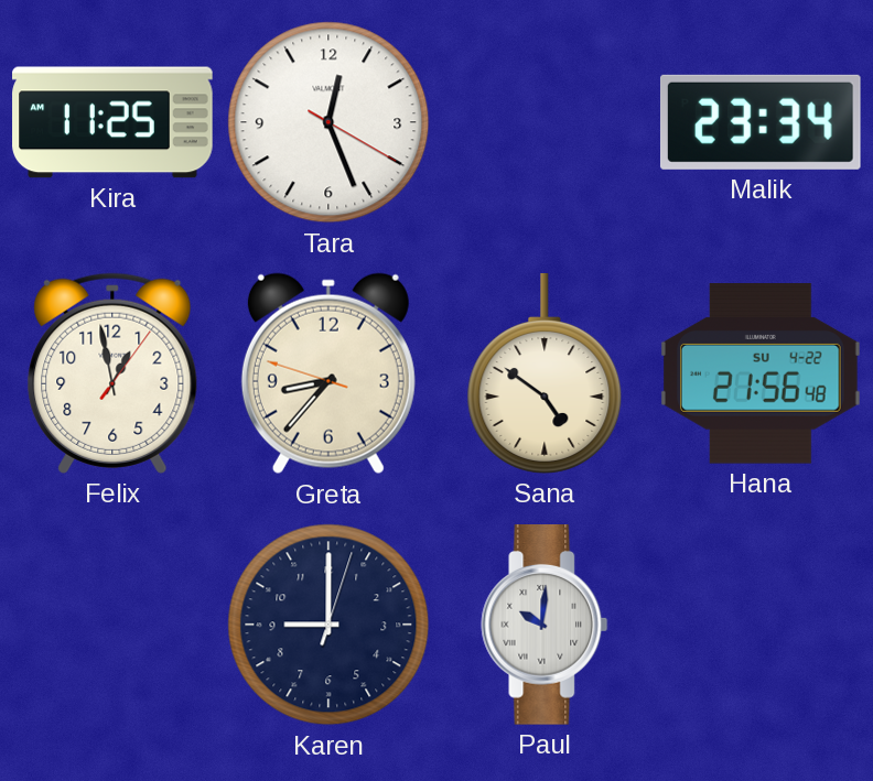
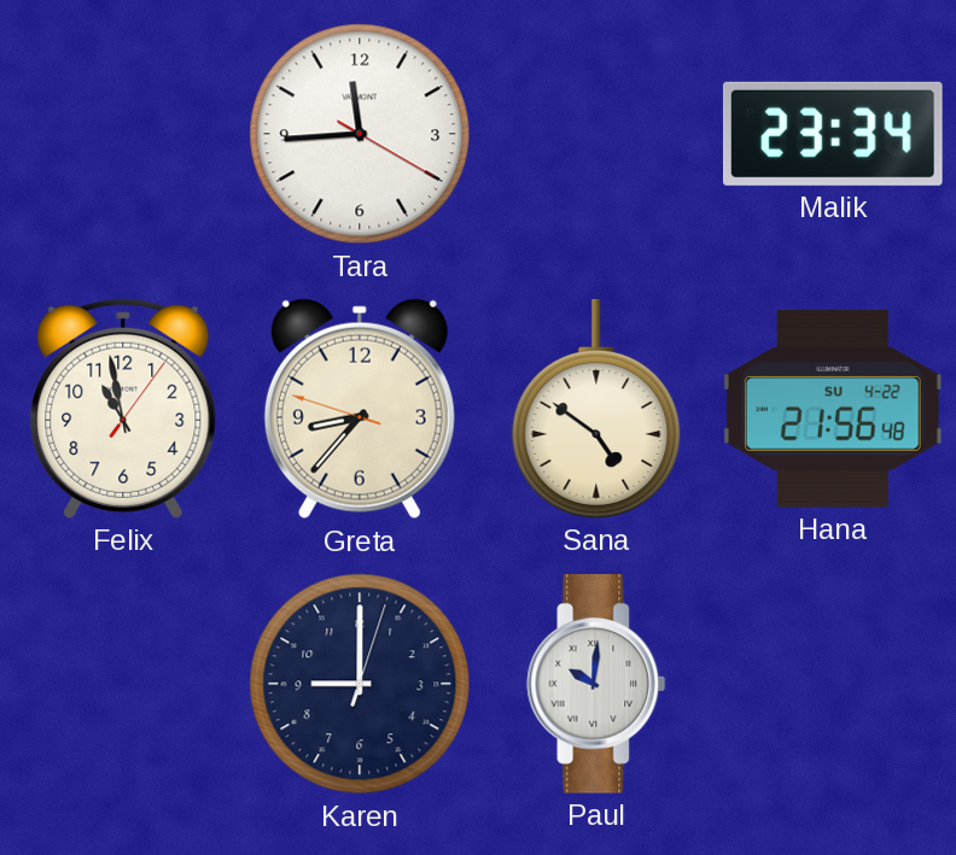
Kira: 11:25 -> none (112, 122)
Tara: 12:26 -> 11:44 (360, 134)
Felix: 12:58 -> 10:58 (123, 409)
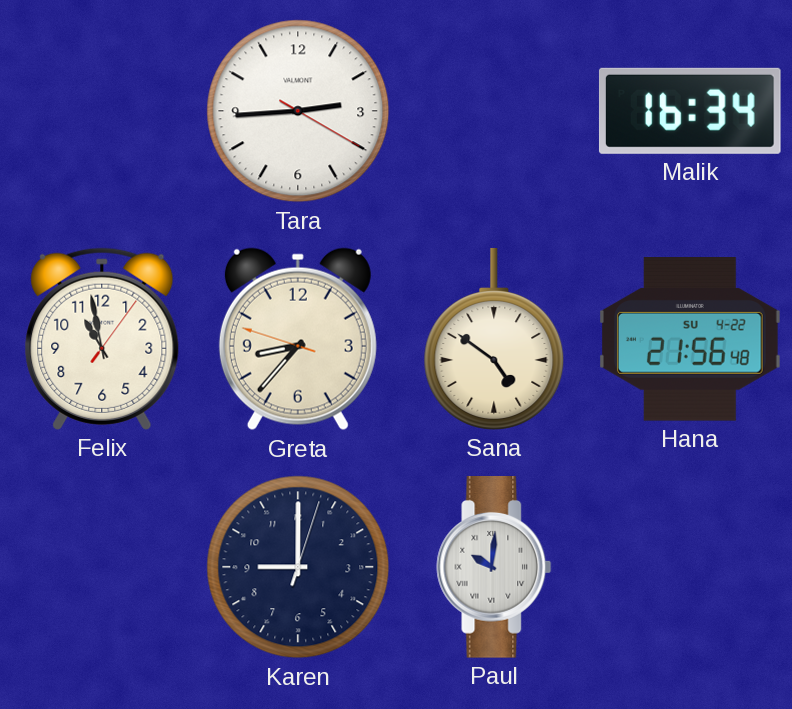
Tara: 11:44 -> 2:44 (298, 111)
Malik: 23:34 -> 16:34 (690, 111)
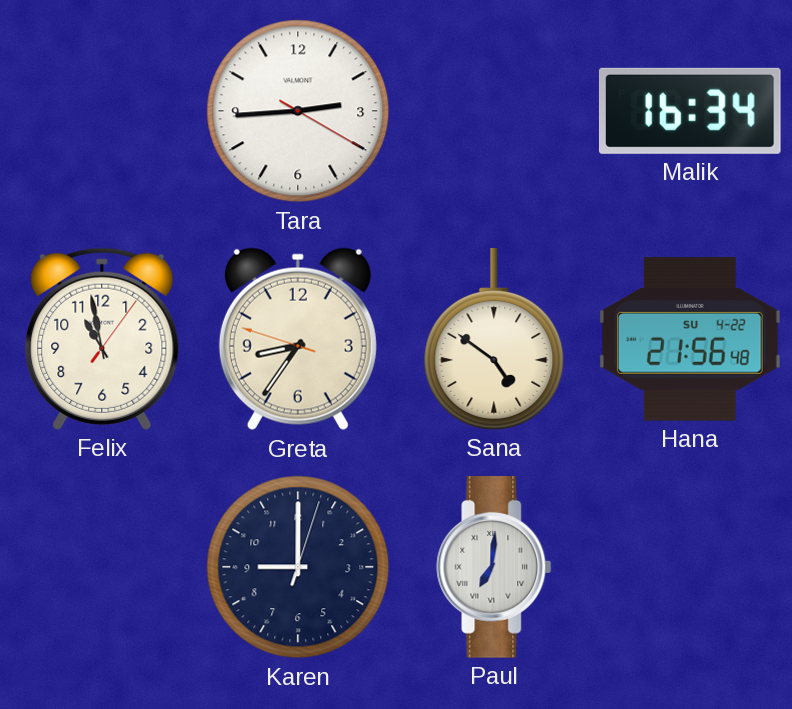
Greta: 8:36 -> 8:35 (298, 339)
Paul: 10:01 -> 7:01 (494, 568)
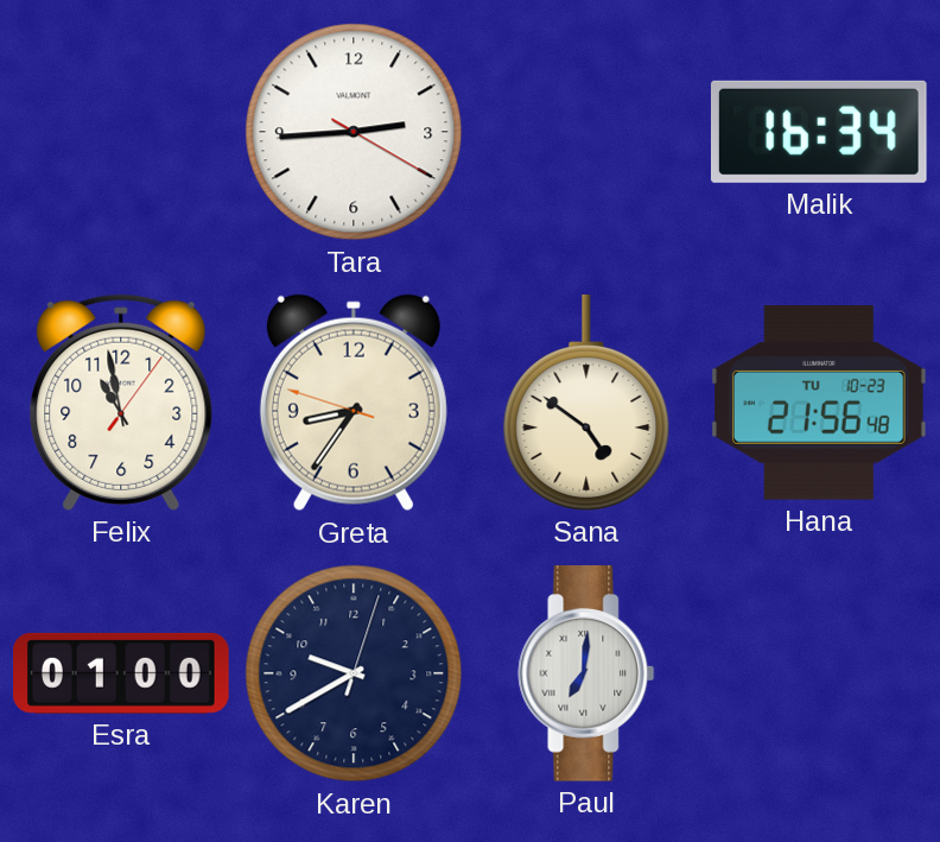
Hana date: SU 4-22 -> TU 10-23 (820, 403)
Esra: none -> 01:00 (122, 673)
Karen: 9:00 -> 9:40 (354, 673)
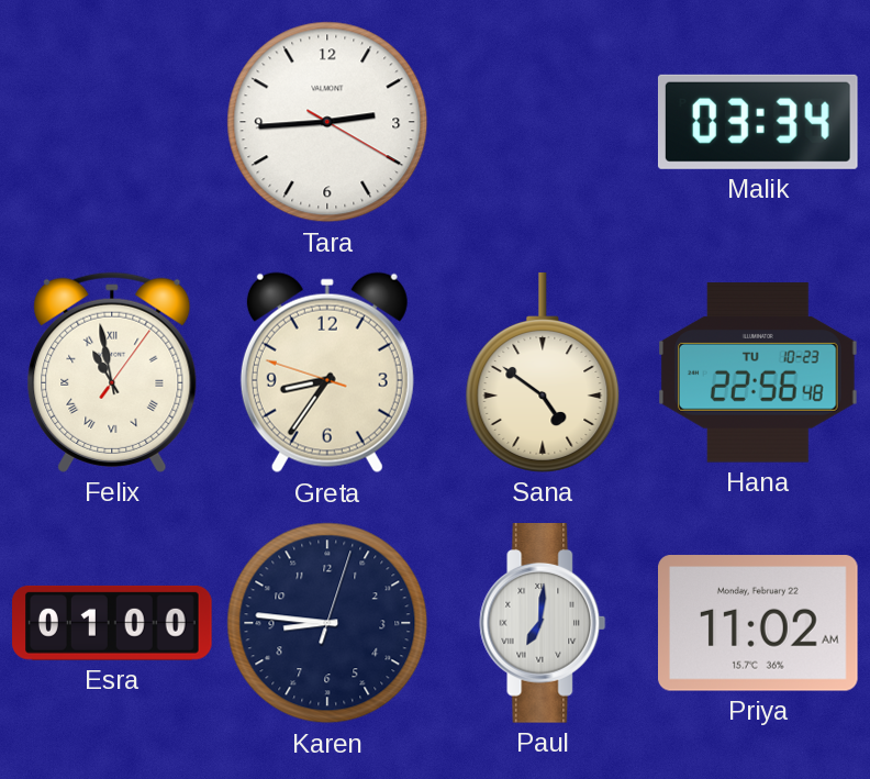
Malik: 16:34 -> 03:34 (758, 122)
Felix numerals: Arabic -> Roman (112, 372)
Hana: 21:56 -> 22:56 (759, 372)
Karen: 9:40 -> 8:46 (327, 623)
Priya: none -> 11:02 (759, 623)
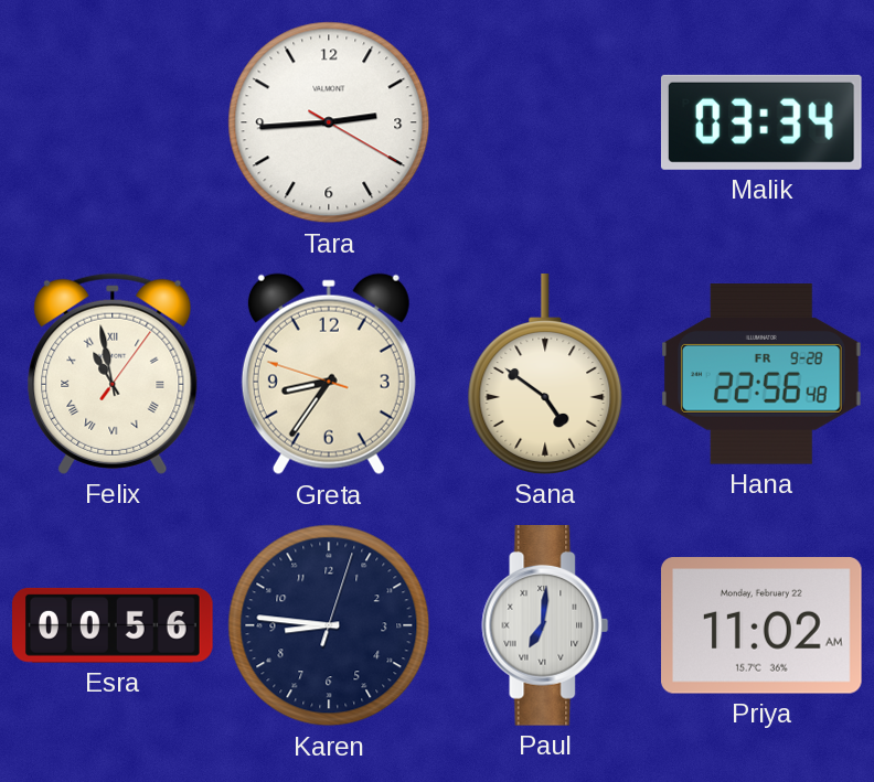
Hana date: TU 10-23 -> FR 9-28 (763, 374)
Esra: 01:00 -> 00:56 (114, 625)
